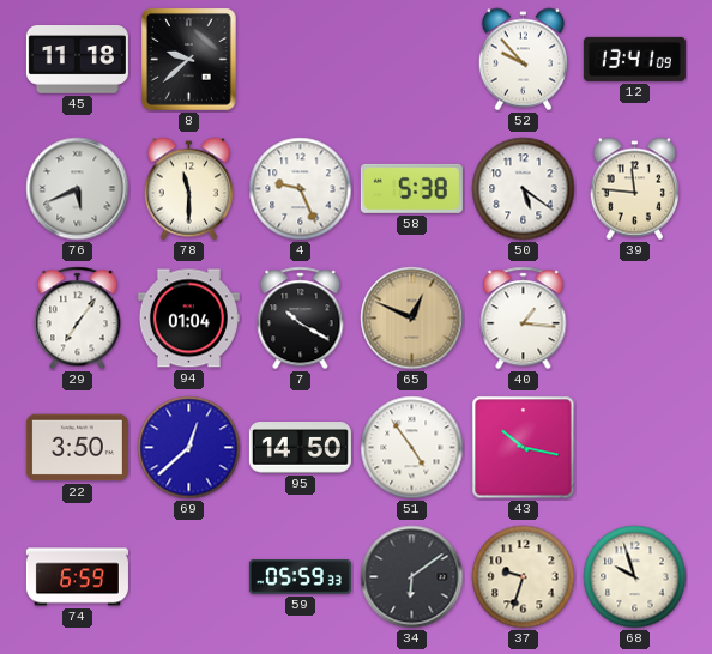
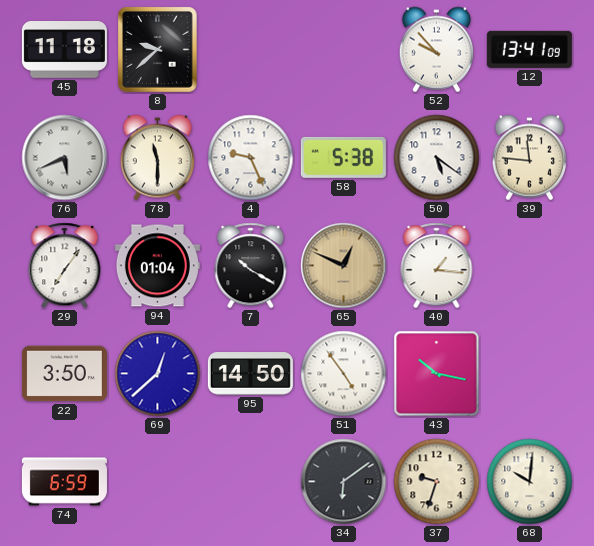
59: 05:59 -> none (300, 577)
68: 9:57 -> 10:01 (530, 482)
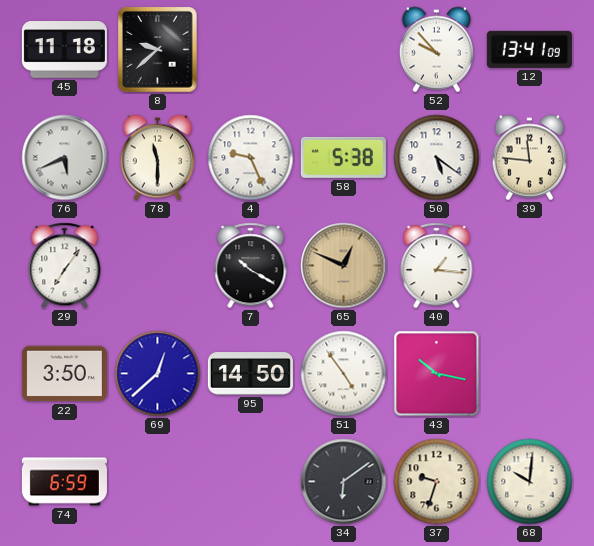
94: 01:04 -> none (157, 266)
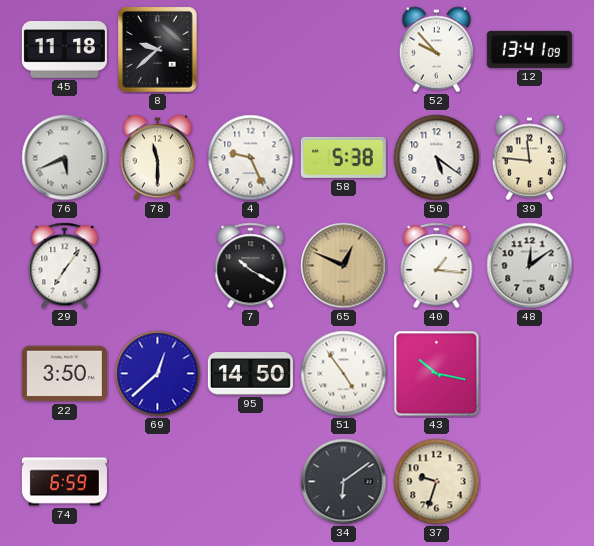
48: none -> 12:09 (530, 266)
68: 10:01 -> none (530, 482)
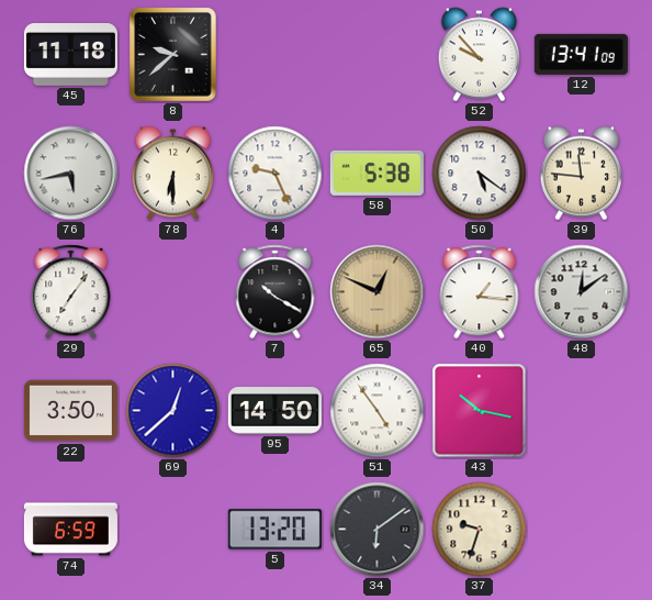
76: 5:41 -> 5:43 (71, 174)
78: 11:30 -> 6:30 (172, 174)
5: none -> 13:20 (274, 530)
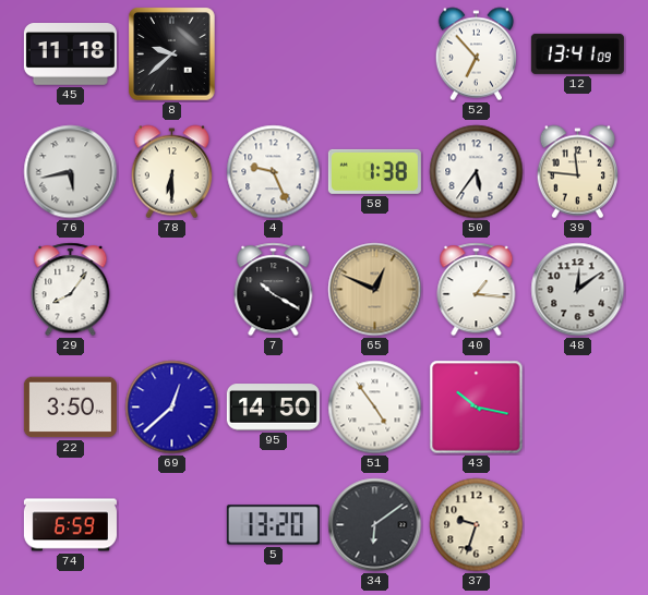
52: 9:53 -> 6:53 (476, 54)
58: 5:38 -> 1:38 (374, 171)
50: 5:21 -> 5:36 (477, 172)
29: 7:06 -> 8:06 (71, 290)
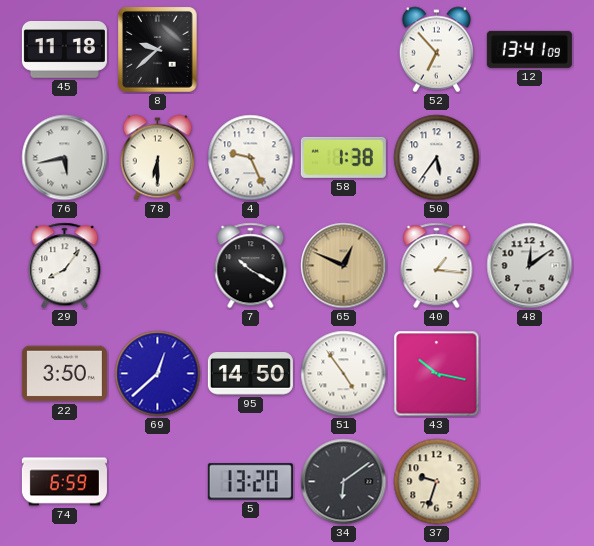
39: 11:46 -> none (577, 172)
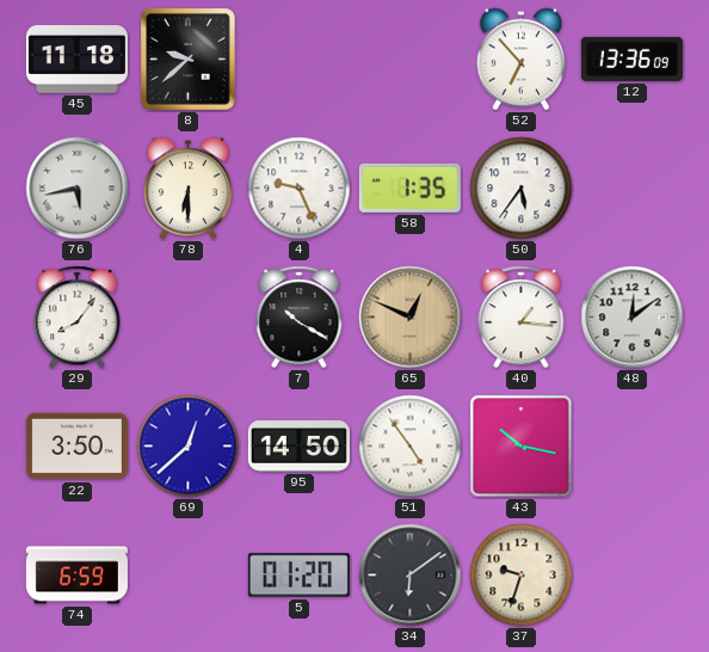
12: 13:41 -> 13:36 (631, 59)
58: 1:38 -> 1:35 (409, 187)
5: 13:20 -> 01:20 (298, 576)
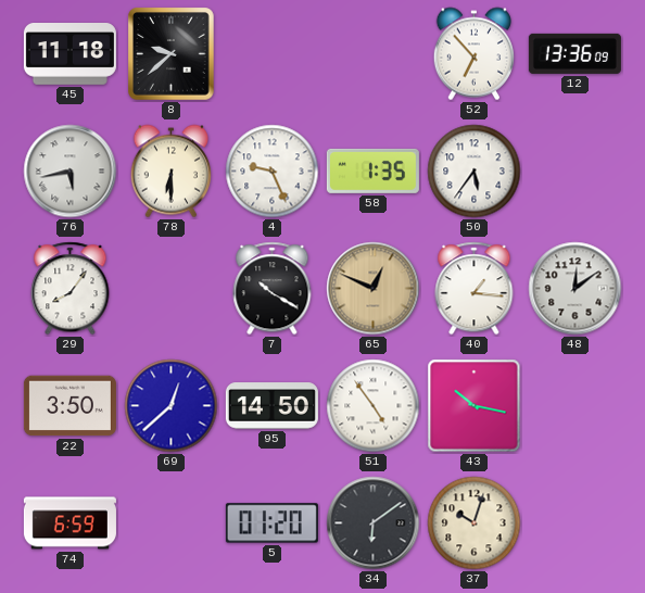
37: 9:33 -> 10:03 (475, 523)
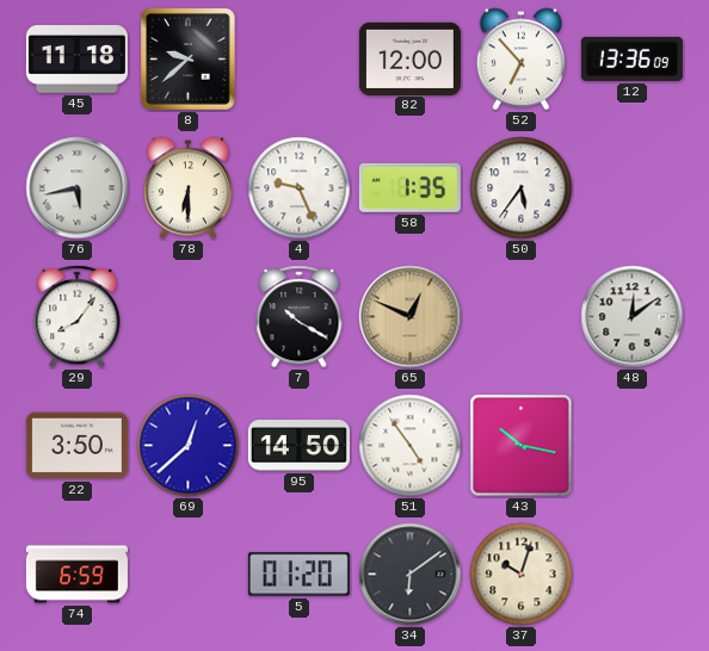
82: none -> 12:00 (409, 58)
40: 1:16 -> none (475, 289)
